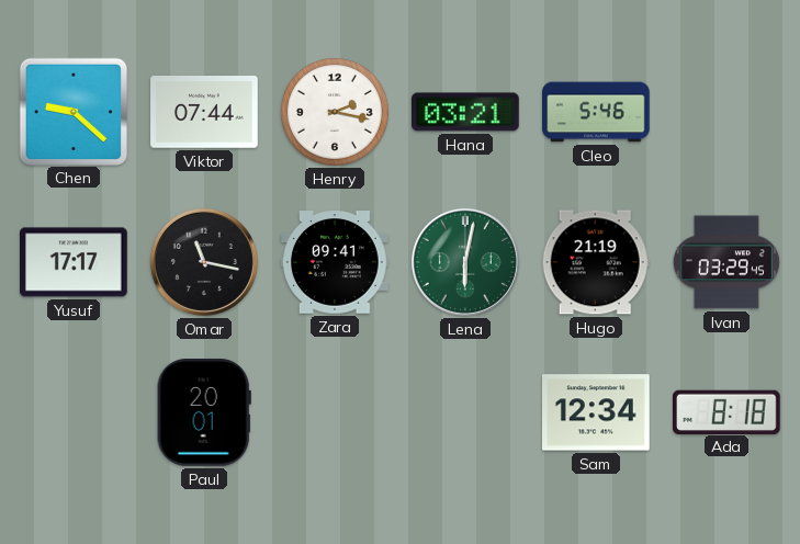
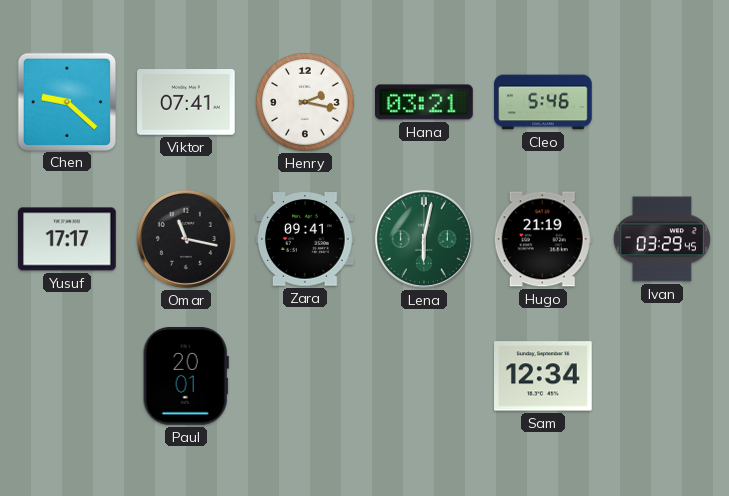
Viktor: 07:44 -> 07:41 (186, 102)
Ada: 8:18 -> none (728, 411)
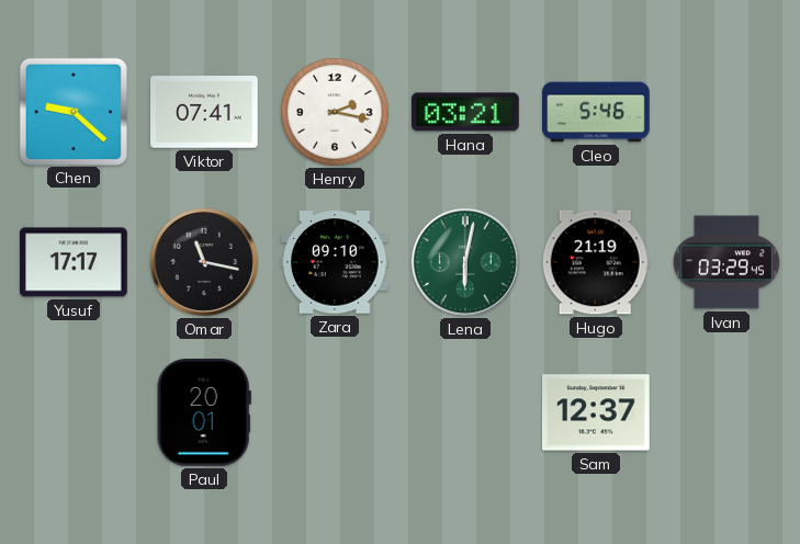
Zara: 09:41 -> 09:10 (336, 262)
Sam: 12:34 -> 12:37 (596, 412)
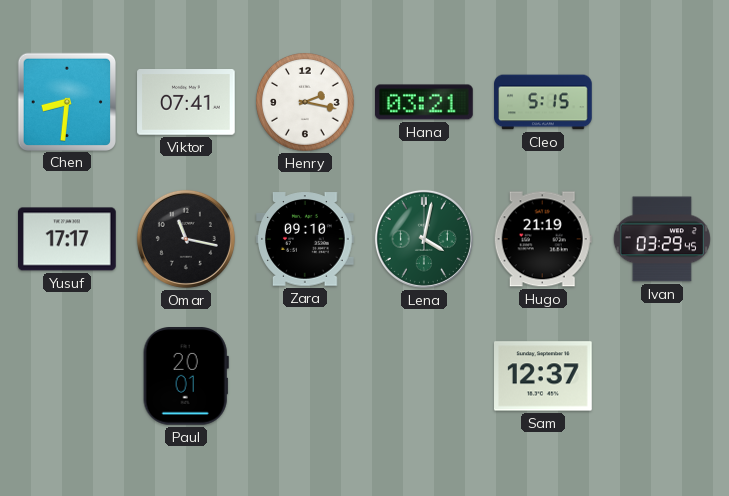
Chen: 9:22 -> 8:31 (66, 101)
Cleo: 5:46 -> 5:15 (543, 102)
Lena: 6:02 -> 4:02 (424, 239)
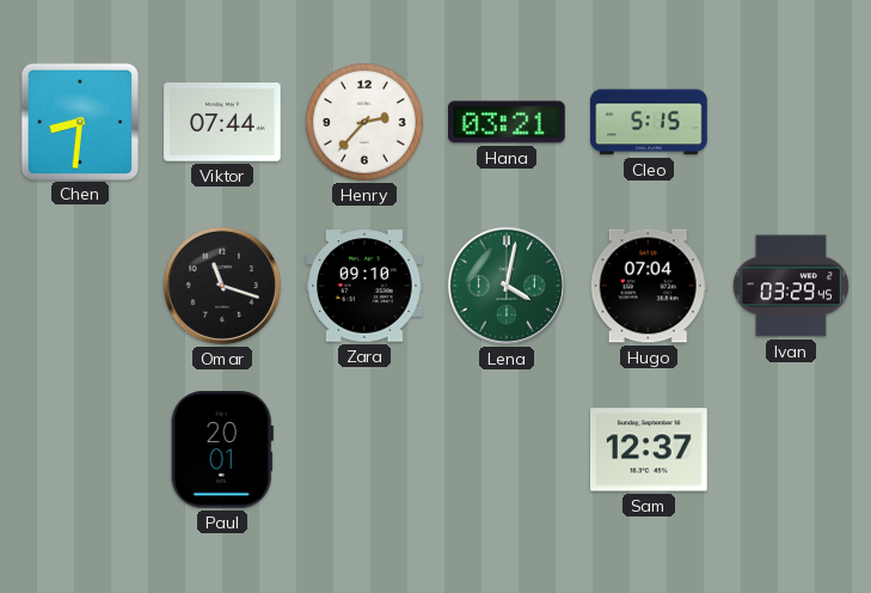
Viktor: 07:41 -> 07:44 (222, 122)
Henry: 2:17 -> 2:37 (366, 123)
Yusuf: 17:17 -> none (67, 239)
Omar: 11:17 -> 11:18 (222, 286)
Hugo: 21:19 -> 07:04 (649, 286)
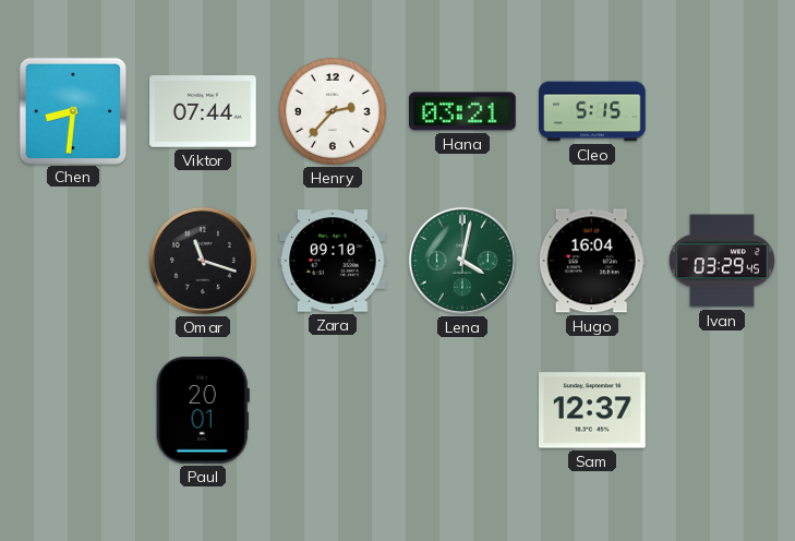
Hugo: 07:04 -> 16:04 (592, 261)
